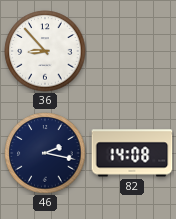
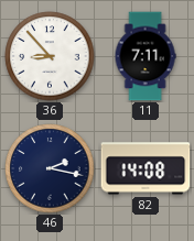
11: none -> 7:11 (145, 56)
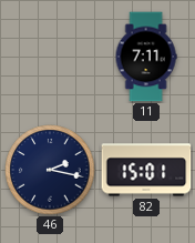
36: 8:53 -> none (50, 56)
82: 14:08 -> 15:01 (146, 170)
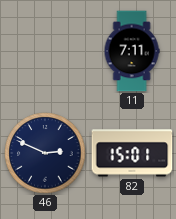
46: 2:17 -> 2:49 (45, 153)
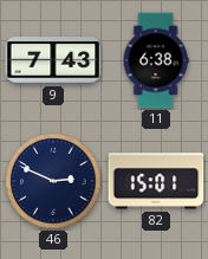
9: none -> 7:43 (53, 60)
11: 7:11 -> 6:38 (156, 60)
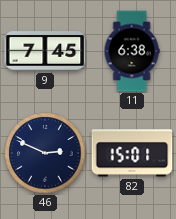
9: 7:43 -> 7:45 (45, 51)
